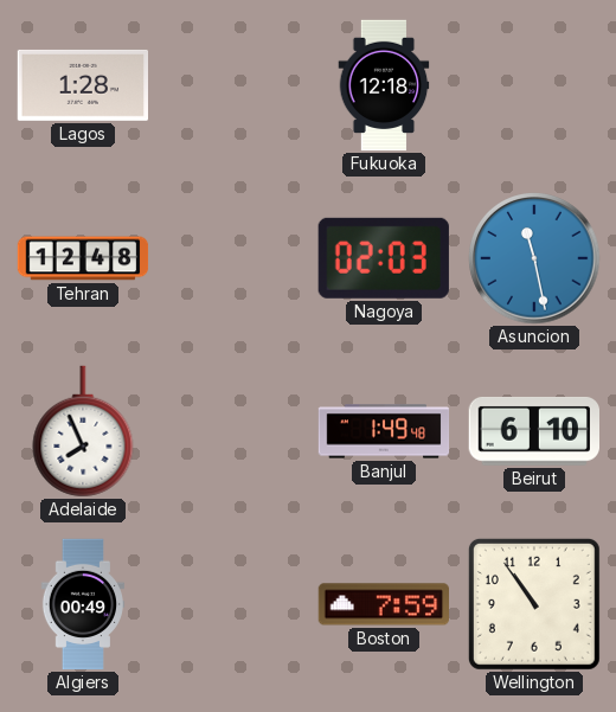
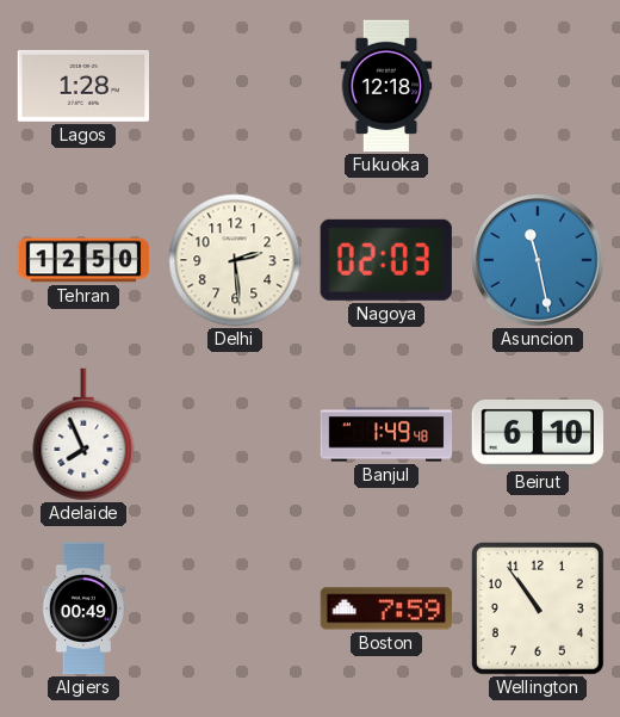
Tehran: 12:48 -> 12:50 (83, 260)
Delhi: none -> 2:29 (235, 260)
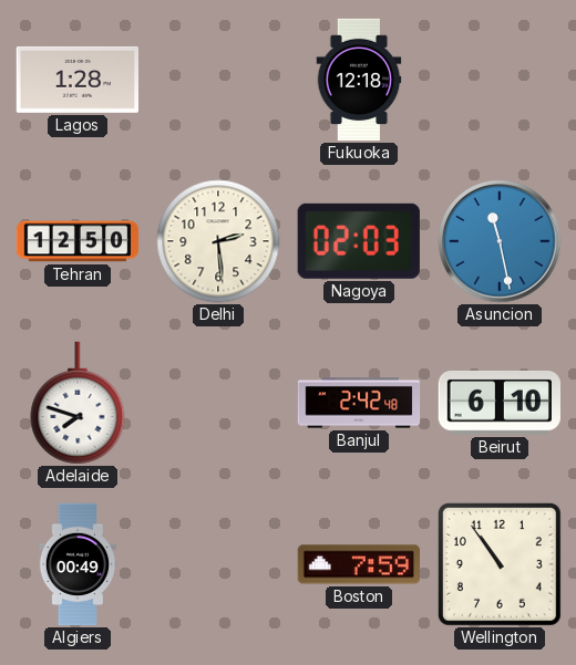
Adelaide: 7:56 -> 7:48 (78, 403)
Banjul: 1:49 -> 2:42 (359, 403)
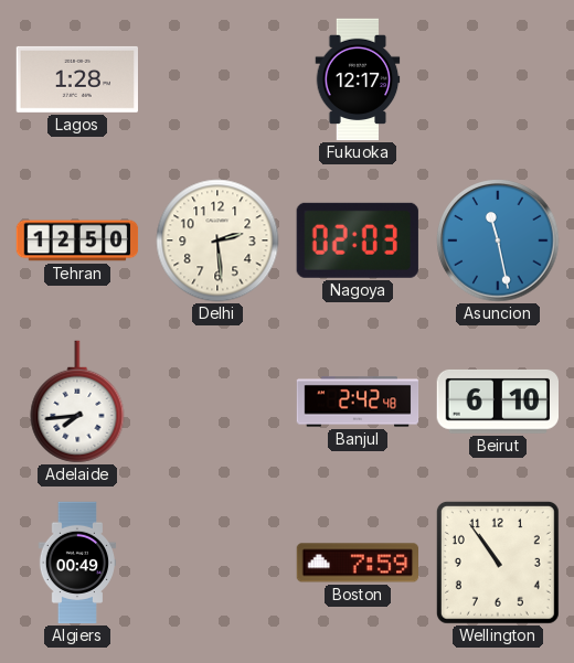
Fukuoka: 12:18 -> 12:17 (358, 79)
Adelaide: 7:48 -> 7:44 (77, 402)
